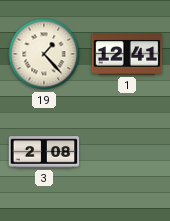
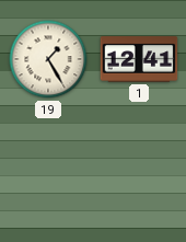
19: 1:23 -> 1:25 (48, 59)
3: 2:08 -> none (44, 152)
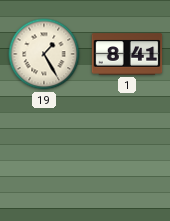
1: 12:41 -> 8:41 (127, 54)
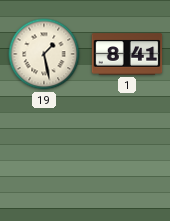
19: 1:25 -> 1:28 (44, 54)
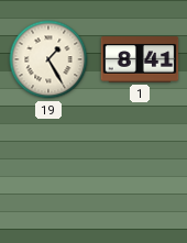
19: 1:28 -> 1:25 (48, 59)
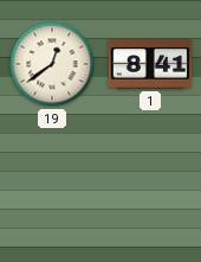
19: 1:25 -> 12:39 (52, 64)
